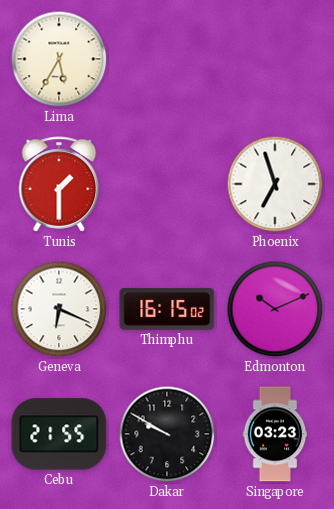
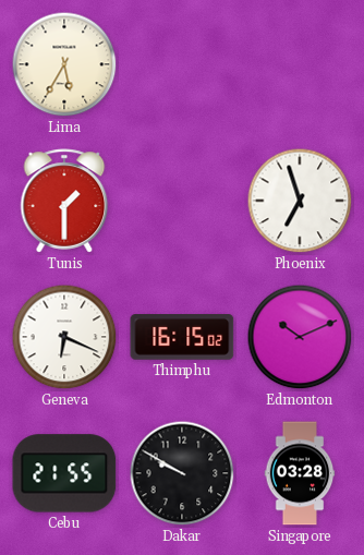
Singapore: 03:23 -> 03:28 (300, 473)
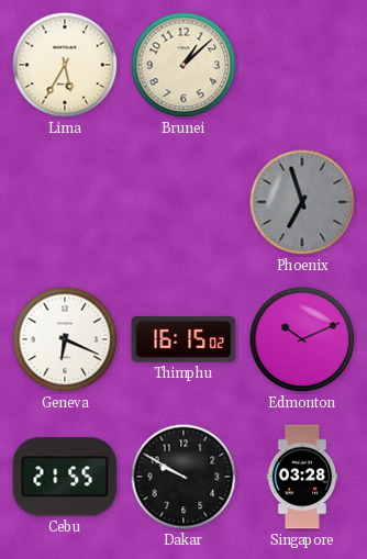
Brunei: none -> 1:08 (183, 65)
Tunis: 1:30 -> none (64, 201)
Phoenix dial: white -> grey (302, 202)
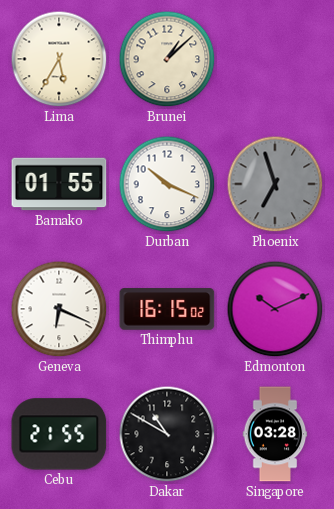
Bamako: none -> 01:55 (59, 184)
Durban: none -> 10:19 (167, 184)
Dakar: 9:50 -> 10:50 (167, 434)
